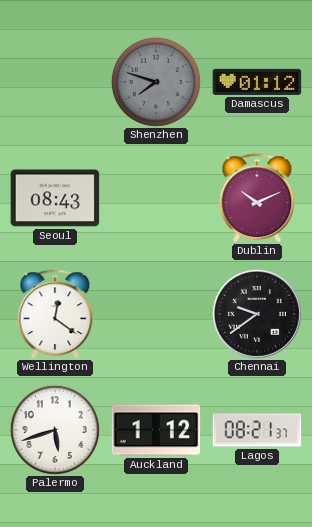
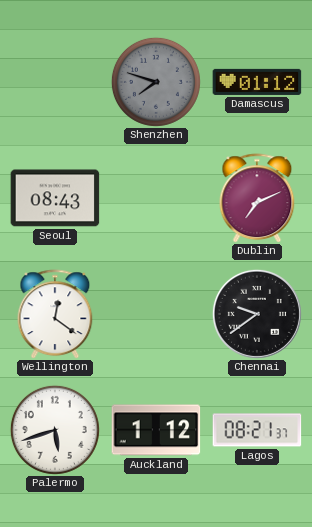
Dublin: 10:11 -> 7:11 (257, 198)
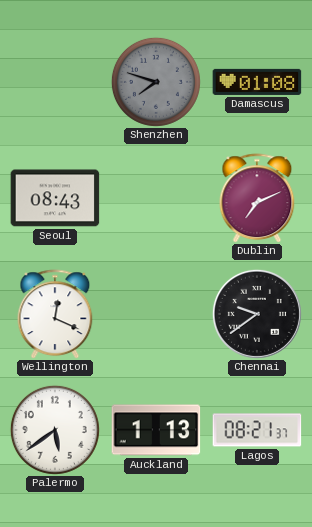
Damascus: 01:12 -> 01:08 (257, 82)
Wellington: 12:21 -> 12:19 (55, 314)
Palermo: 5:42 -> 5:39 (55, 430)
Auckland: 1:12 -> 1:13 (156, 430)
